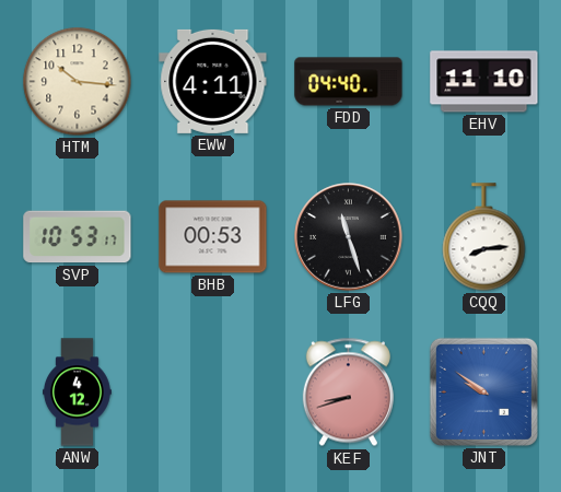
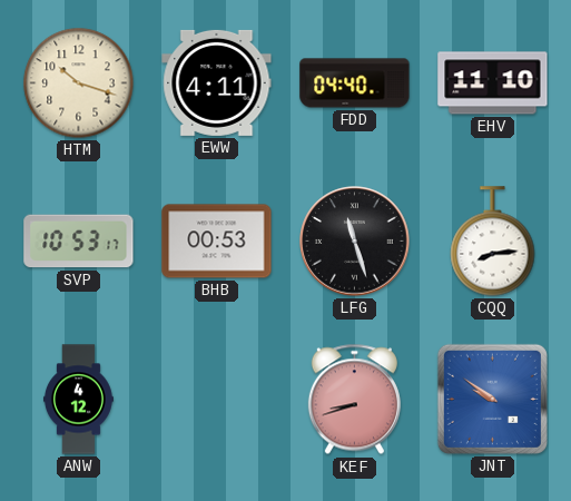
HTM: 10:16 -> 10:18 (79, 83)
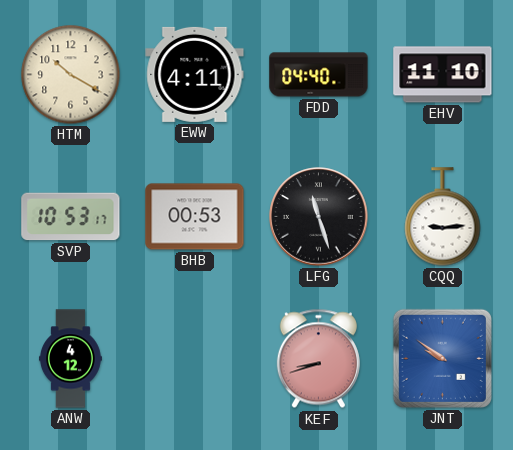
HTM: 10:18 -> 10:20 (71, 75)
CQQ: 8:14 -> 9:14 (443, 217)
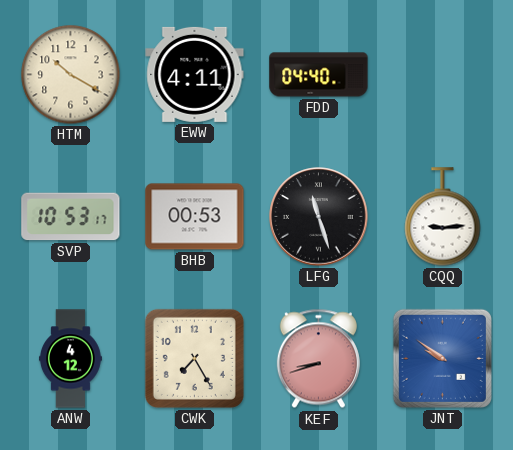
EHV: 11:10 -> none (443, 75)
CWK: none -> 7:25 (194, 358)
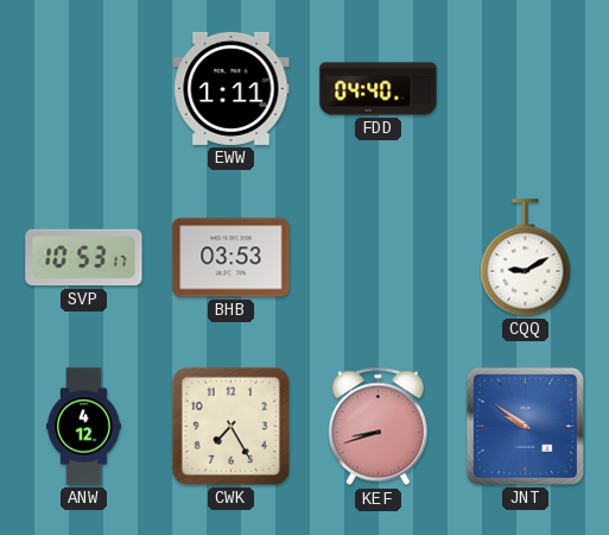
HTM: 10:20 -> none (71, 75)
EWW: 4:11 -> 1:11 (231, 88)
BHB: 00:53 -> 03:53 (231, 258)
LFG: 11:27 -> none (319, 217)
CQQ: 9:14 -> 9:10 (526, 258)
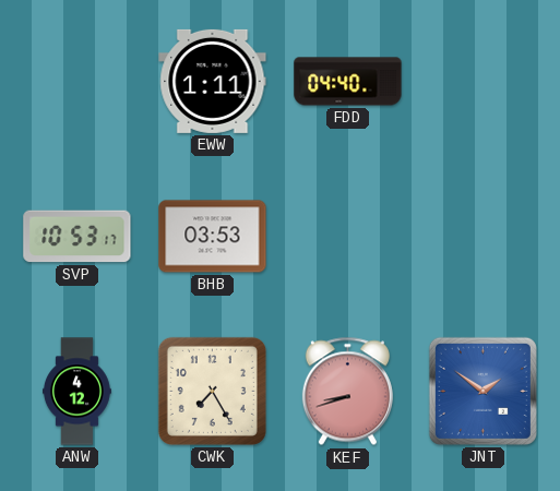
CQQ: 9:10 -> none (526, 258)
JNT: 9:51 -> 1:51 (482, 391)
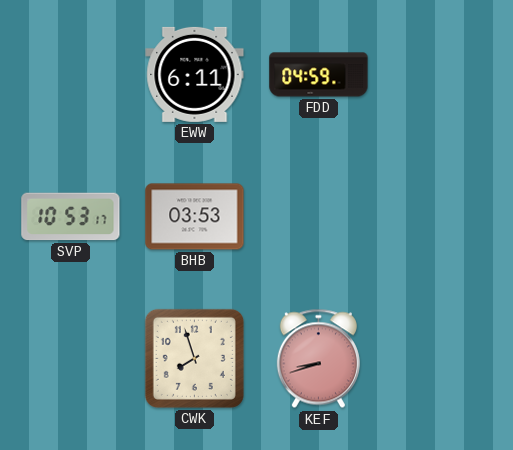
EWW: 1:11 -> 6:11 (195, 74)
FDD: 04:40 -> 04:59 (319, 75)
ANW: 4:12 -> none (76, 392)
CWK: 7:25 -> 7:57 (194, 358)
JNT: 1:51 -> none (482, 391)
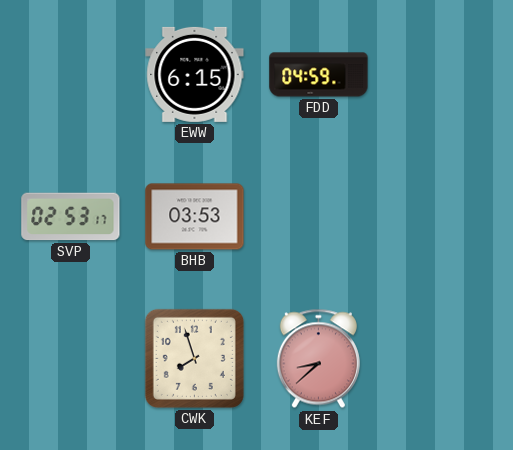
EWW: 6:11 -> 6:15 (195, 74)
SVP: 10:53 -> 02:53 (71, 217)
KEF: 8:42 -> 8:38 (318, 359)
